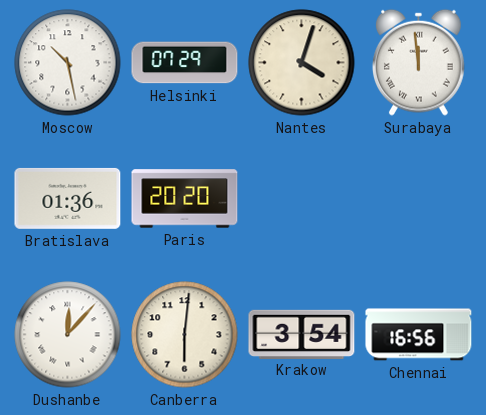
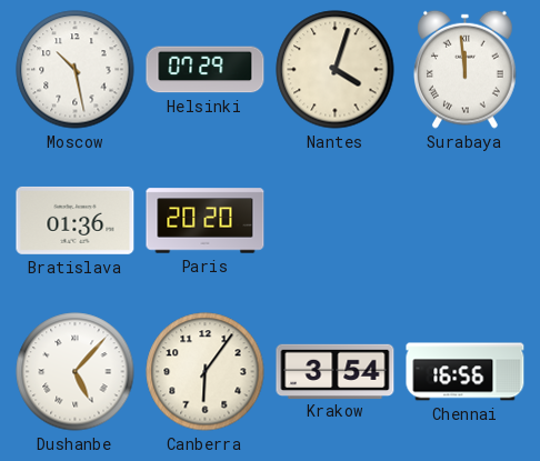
Dushanbe: 12:07 -> 5:07 (76, 372)
Canberra: 6:01 -> 6:06 (206, 372)
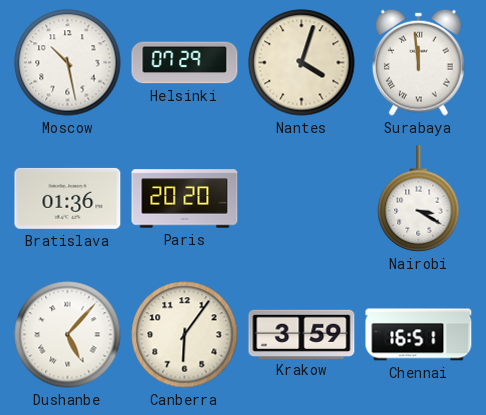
Nairobi: none -> 3:20 (419, 199)
Krakow: 3:54 -> 3:59 (302, 334)
Chennai: 16:56 -> 16:51 (419, 335)
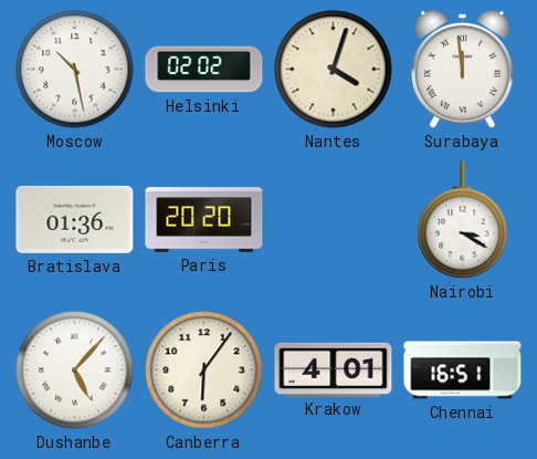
Helsinki: 07:29 -> 02:02 (204, 70)
Krakow: 3:59 -> 4:01 (334, 369)
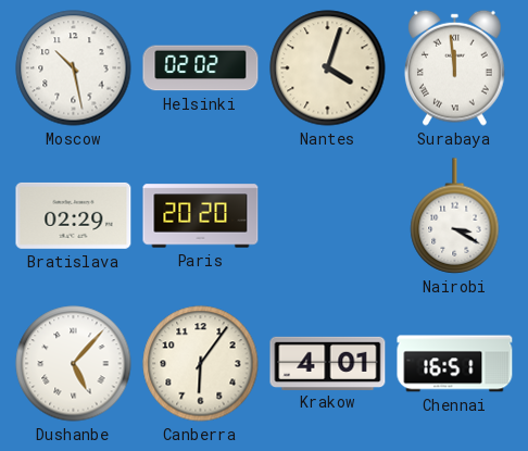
Bratislava: 01:36 -> 02:29 (74, 215)
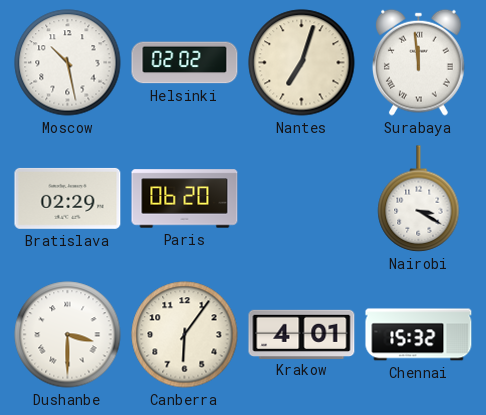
Nantes: 4:03 -> 7:03 (302, 63)
Paris: 20:20 -> 06:20 (185, 199)
Dushanbe: 5:07 -> 3:30 (68, 335)
Chennai: 16:51 -> 15:32 (419, 335)
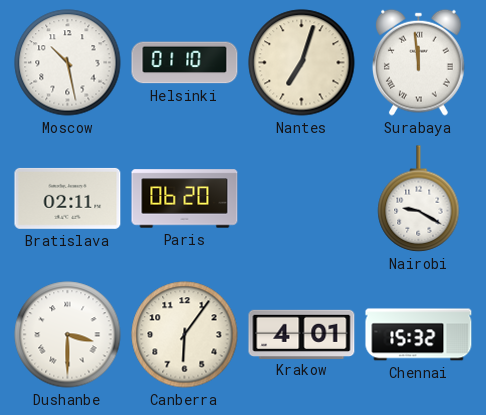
Helsinki: 02:02 -> 01:10 (185, 63)
Bratislava: 02:29 -> 02:11 (68, 198)
Nairobi: 3:20 -> 9:20 (419, 199)
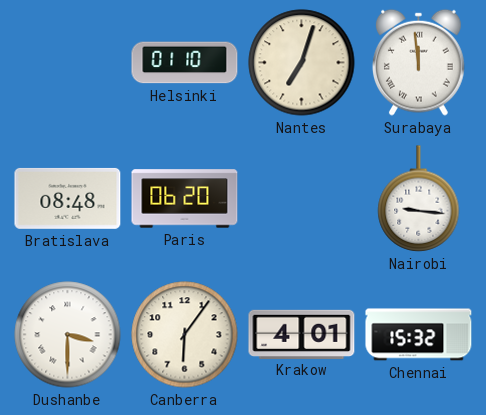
Moscow: 10:28 -> none (68, 63)
Bratislava: 02:11 -> 08:48 (68, 198)
Nairobi: 9:20 -> 9:16 (419, 199)
